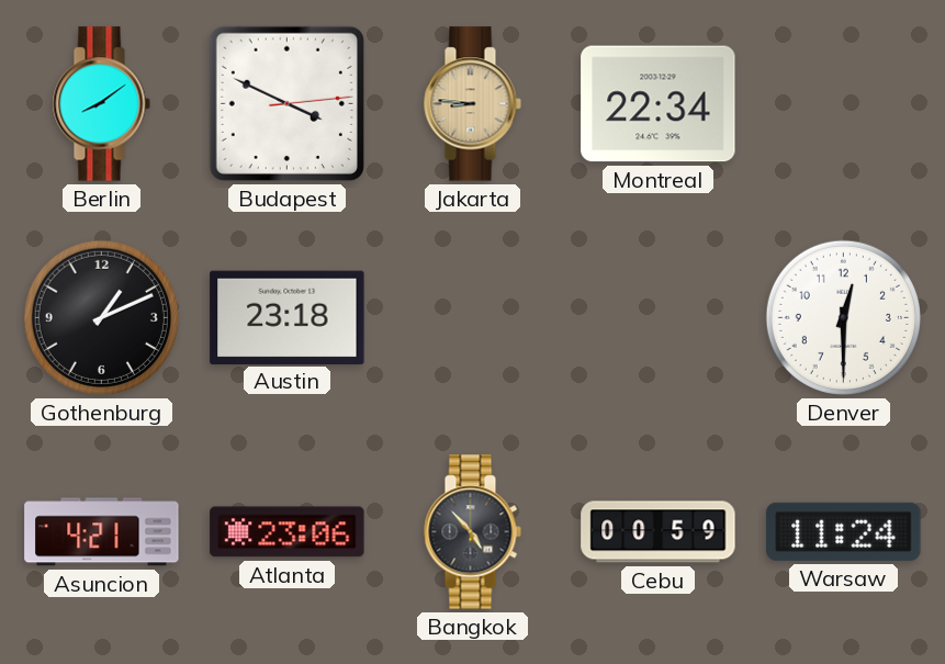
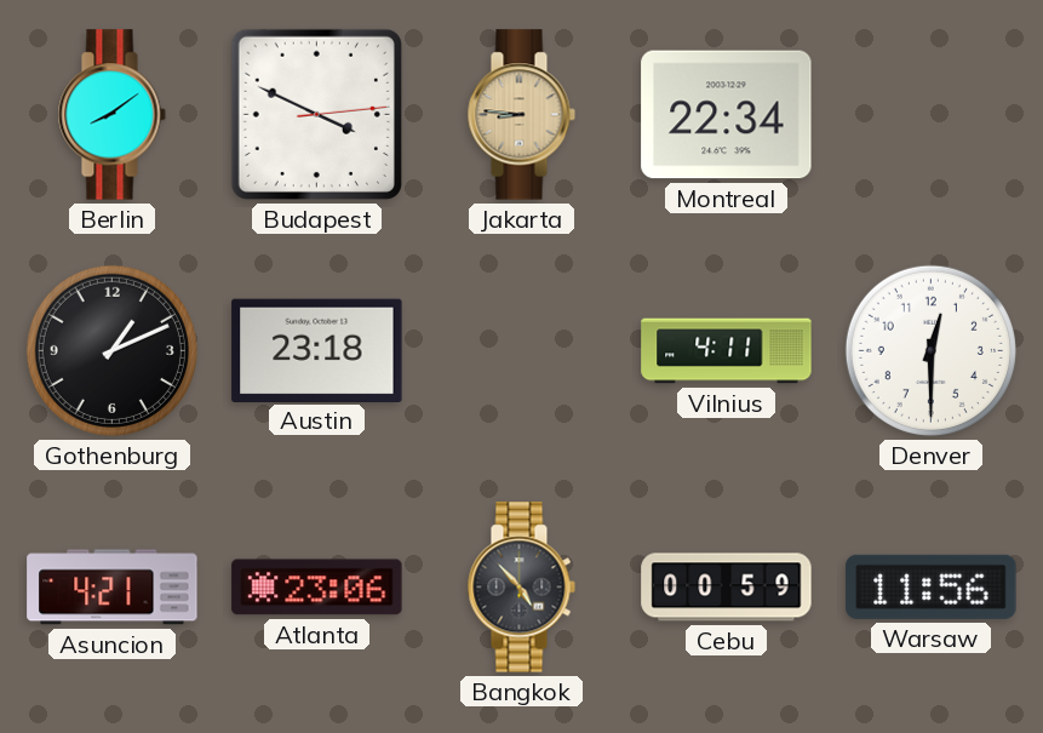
Vilnius: none -> 4:11 (727, 351)
Warsaw: 11:24 -> 11:56 (932, 586)
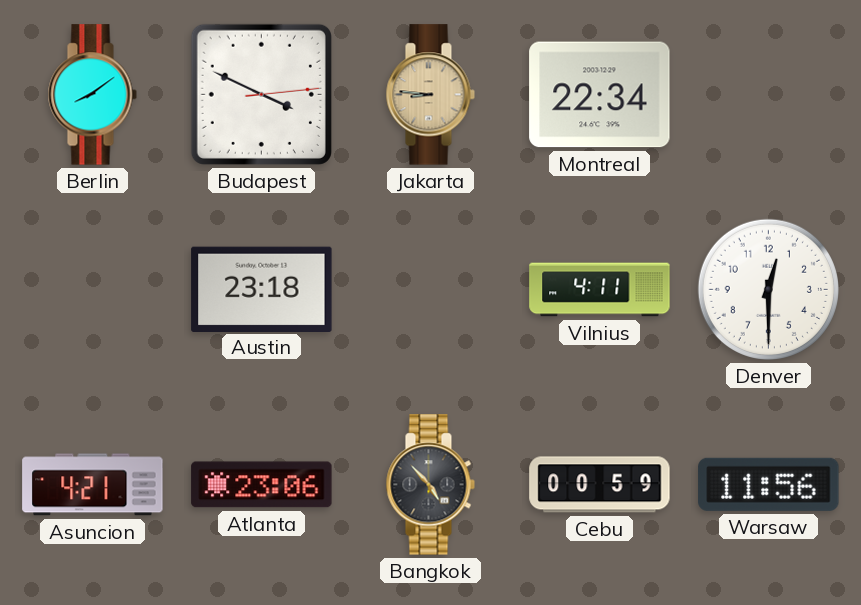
Gothenburg: 1:11 -> none (111, 350)
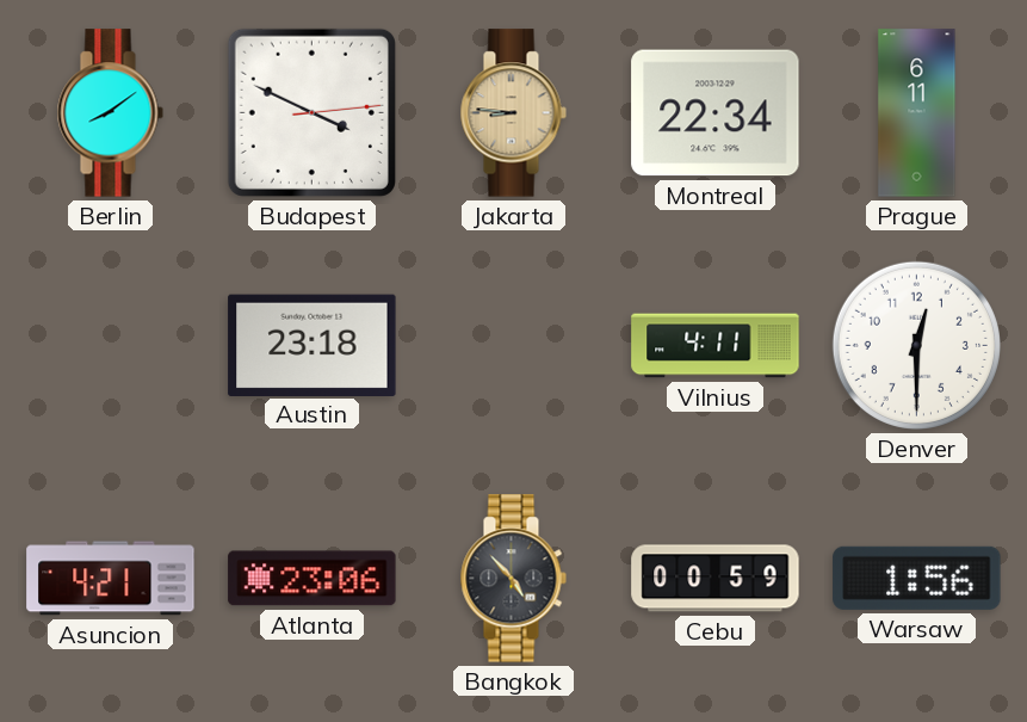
Prague: none -> 6:11 (917, 113)
Warsaw: 11:56 -> 1:56 (917, 578)
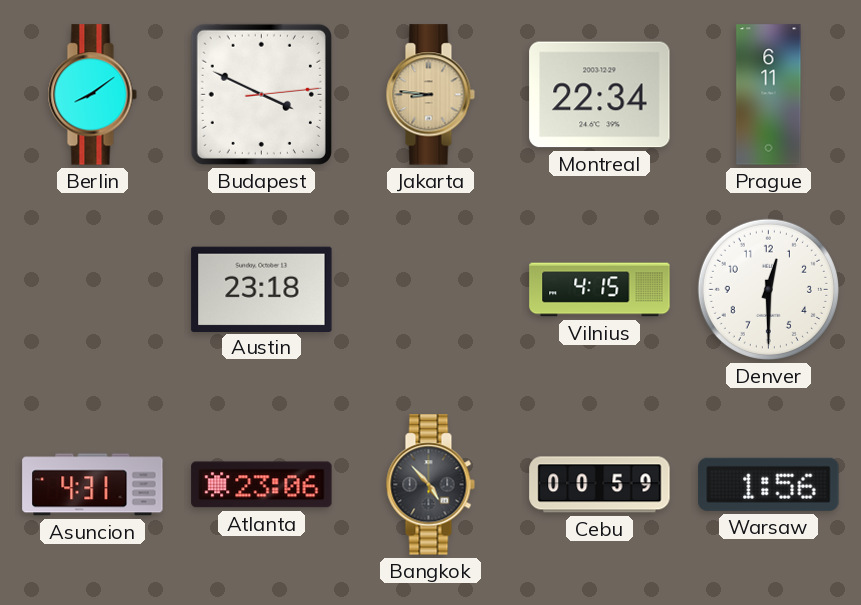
Vilnius: 4:11 -> 4:15 (600, 290)
Asuncion: 4:21 -> 4:31 (93, 485)
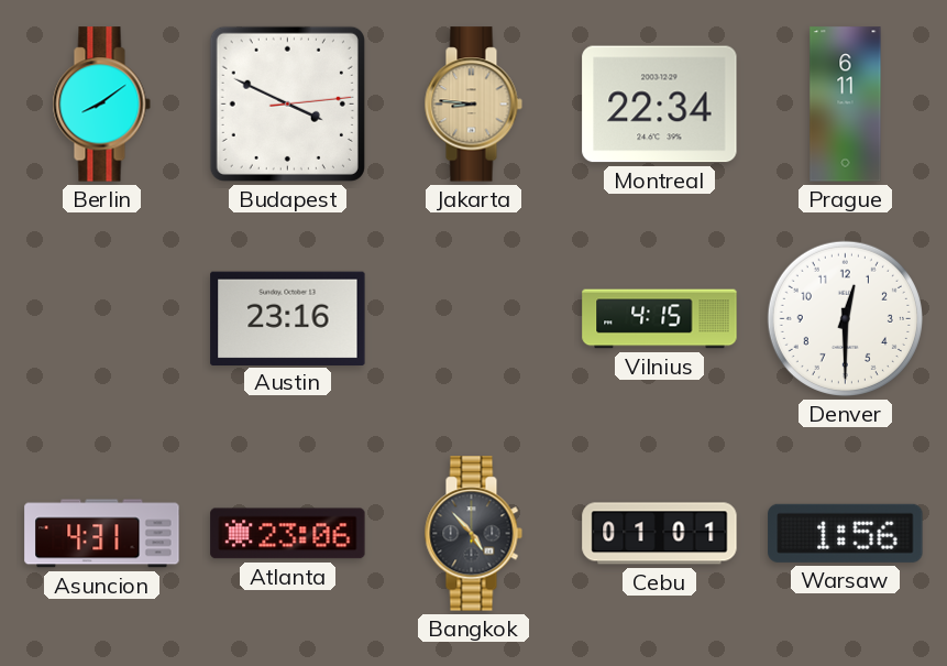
Austin: 23:18 -> 23:16 (288, 318)
Cebu: 00:59 -> 01:01 (660, 534)
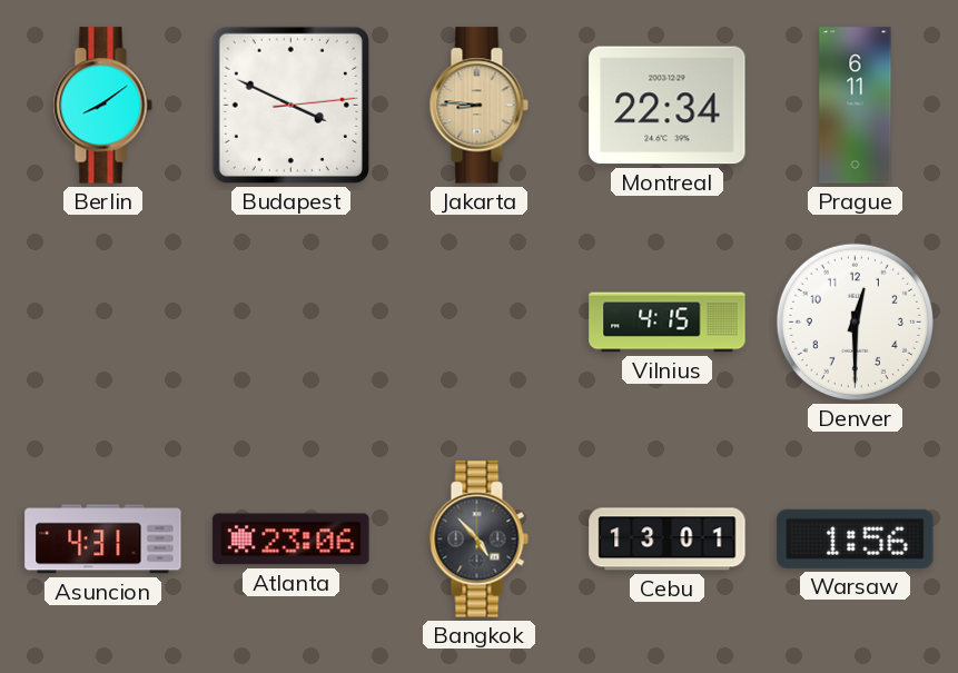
Austin: 23:16 -> none (288, 318)
Cebu: 01:01 -> 13:01 (668, 540)
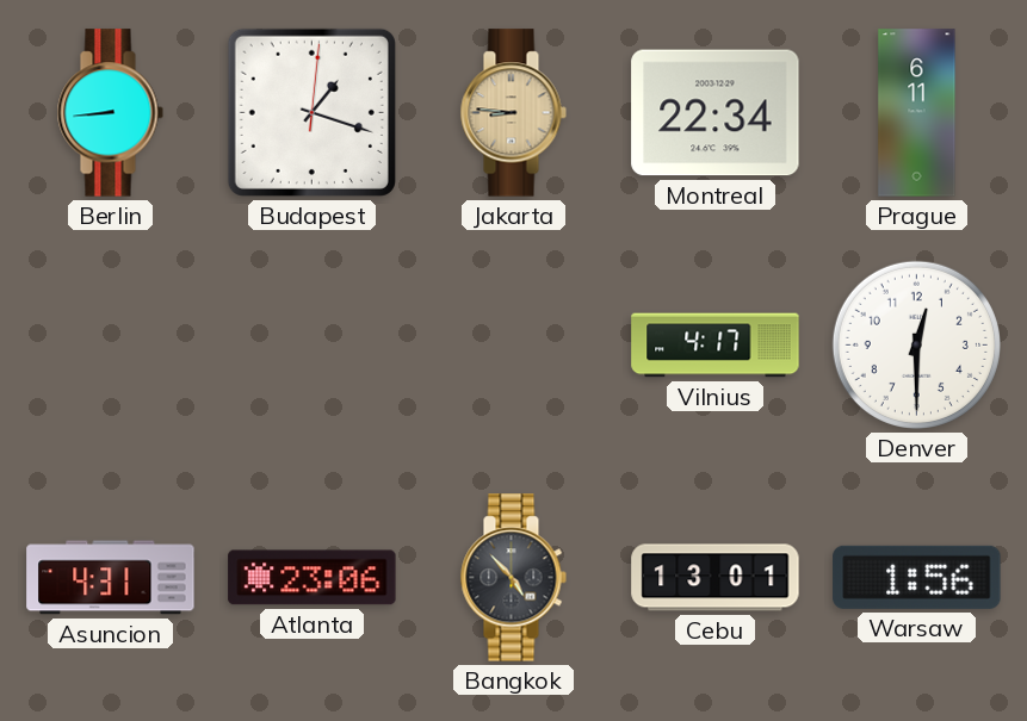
Berlin: 8:09 -> 8:44 (110, 113)
Budapest: 3:49 -> 1:18 (311, 112)
Vilnius: 4:15 -> 4:17 (716, 346)
